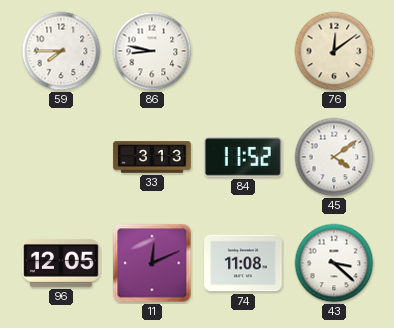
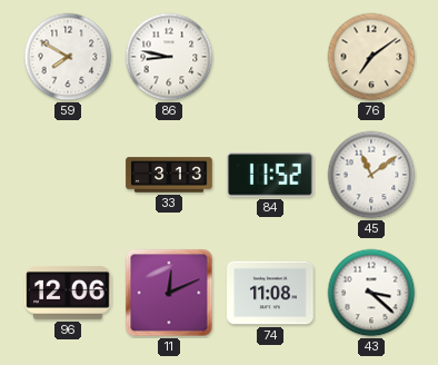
59: 7:45 -> 7:50 (68, 57)
76: 12:09 -> 7:09 (371, 57)
45: 4:09 -> 11:09 (371, 175)
96: 12:05 -> 12:06 (68, 293)
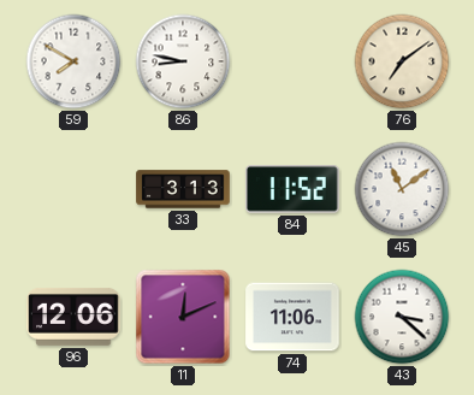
74: 11:08 -> 11:06 (292, 317)
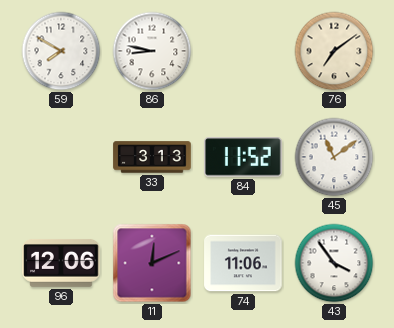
43: 3:22 -> 3:54 (334, 263)
